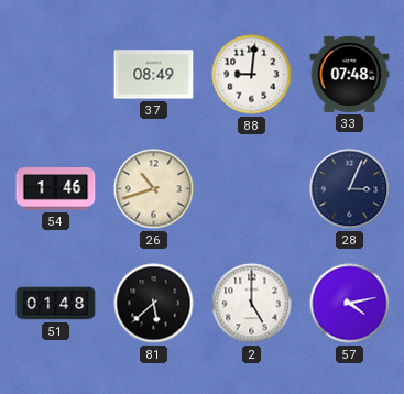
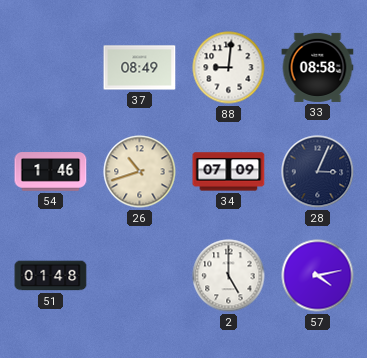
33: 07:48 -> 08:58 (318, 67)
34: none -> 07:09 (229, 172)
81: 5:38 -> none (154, 304)
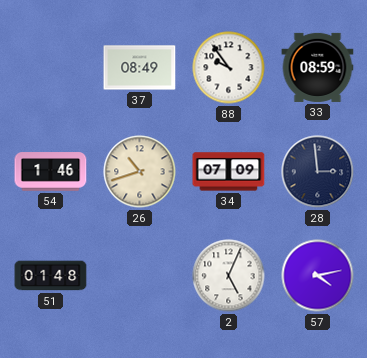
88: 9:01 -> 9:54 (229, 68)
33: 08:58 -> 08:59 (318, 67)
28: 3:04 -> 2:59 (318, 172)
2: 5:00 -> 5:04 (229, 276)
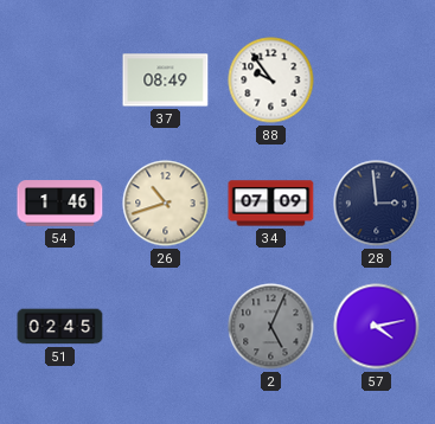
33: 08:59 -> none (318, 67)
51: 01:48 -> 02:45 (60, 327)
2 dial: white -> grey (271, 327)
